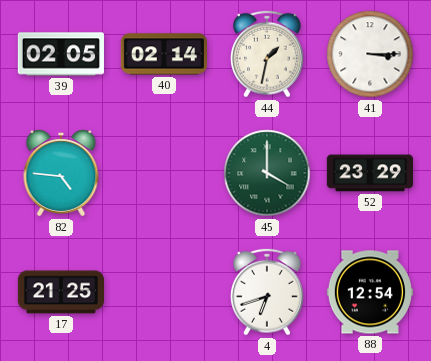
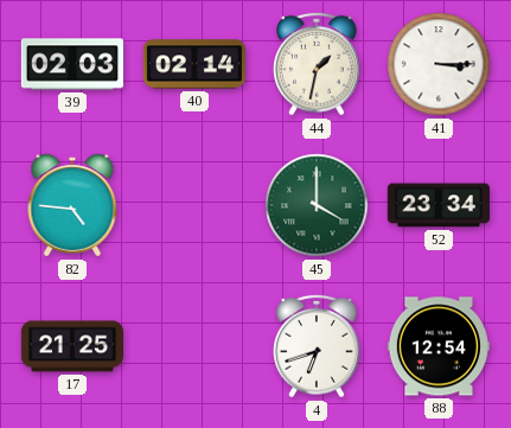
39: 02:05 -> 02:03 (72, 64)
52: 23:29 -> 23:34 (439, 205)
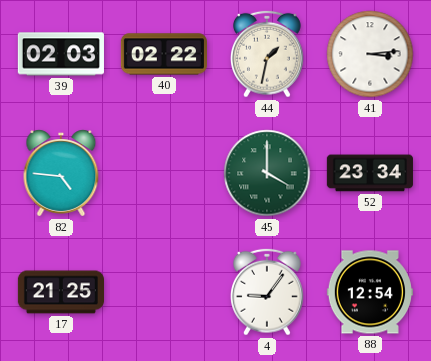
40: 02:14 -> 02:22 (164, 54)
41: 3:15 -> 3:14 (370, 54)
4: 6:42 -> 9:06 (268, 292)
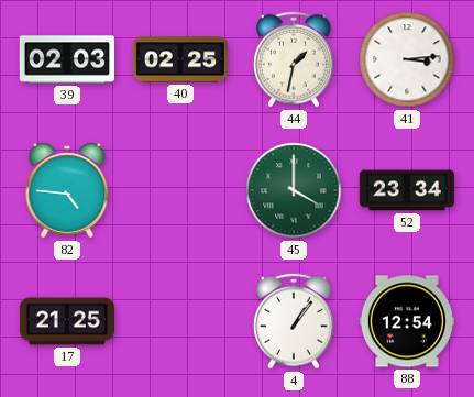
40: 02:22 -> 02:25 (180, 59)
4: 9:06 -> 1:06 (295, 321)
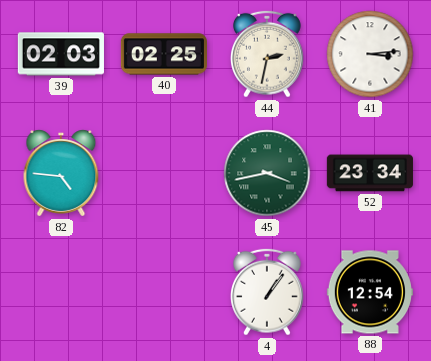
44: 1:32 -> 2:32 (268, 54)
45: 4:00 -> 3:43 (267, 173)
17: 21:25 -> none (66, 321)
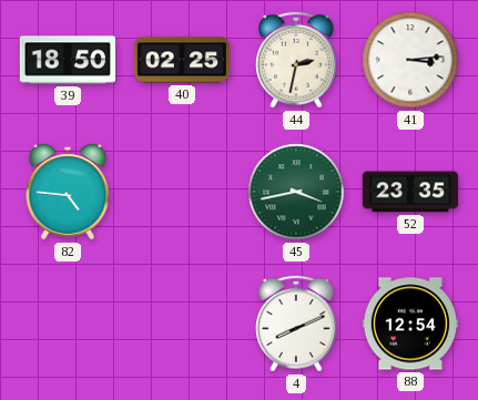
39: 02:03 -> 18:50 (68, 60)
52: 23:34 -> 23:35 (410, 192)
4: 1:06 -> 8:11 (297, 324)
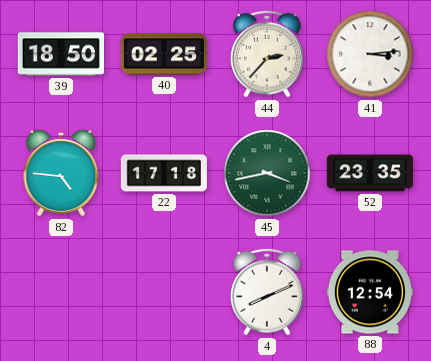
44: 2:32 -> 2:37 (268, 54)
22: none -> 17:18 (164, 173)
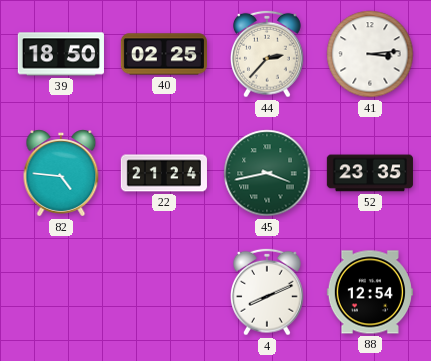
22: 17:18 -> 21:24 (164, 173)
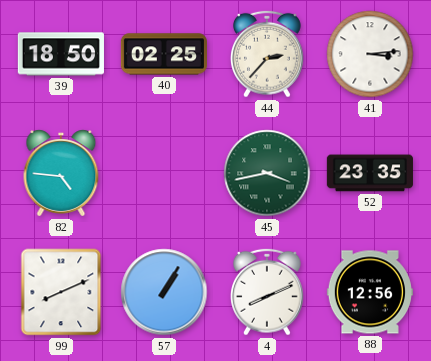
22: 21:24 -> none (164, 173)
99: none -> 8:11 (61, 292)
57: none -> 1:05 (164, 292)
88: 12:54 -> 12:56 (370, 292)
